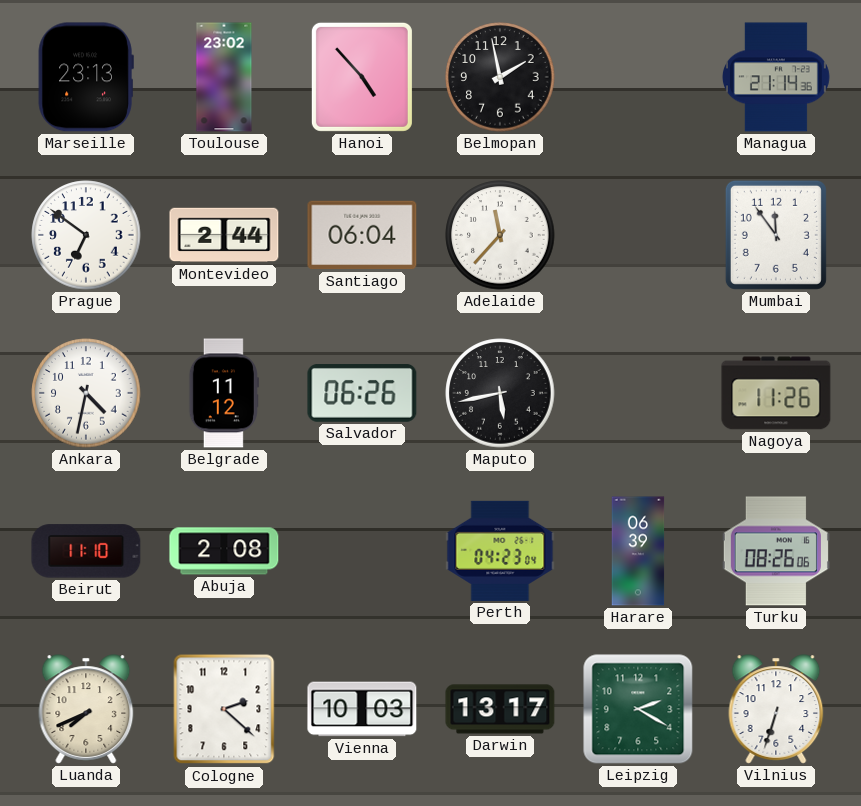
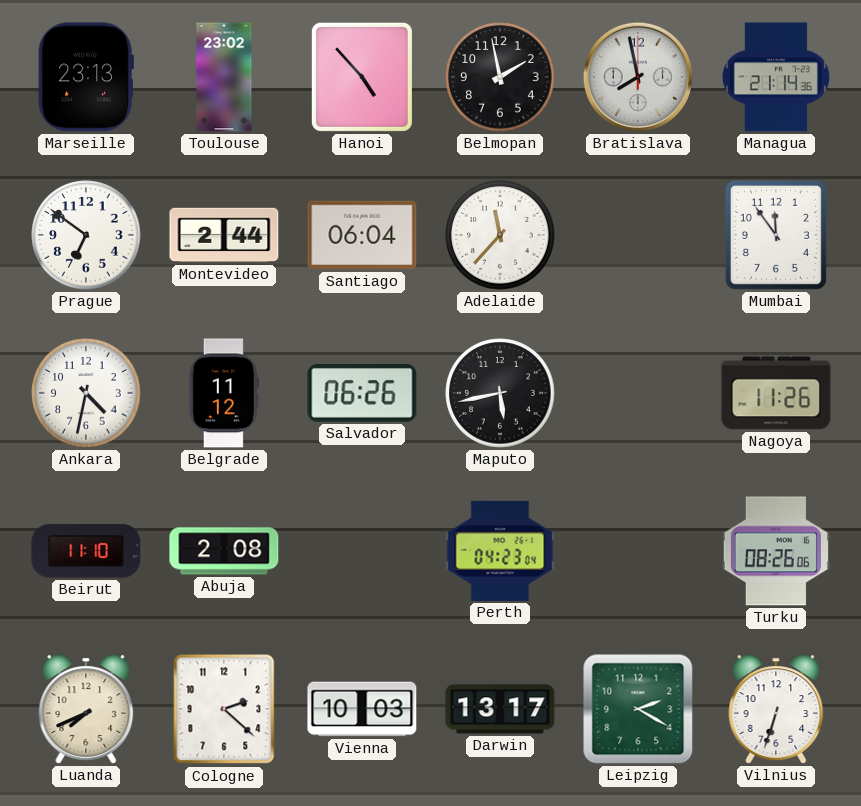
Bratislava: none -> 7:58 (638, 77)
Harare: 06:39 -> none (638, 551)
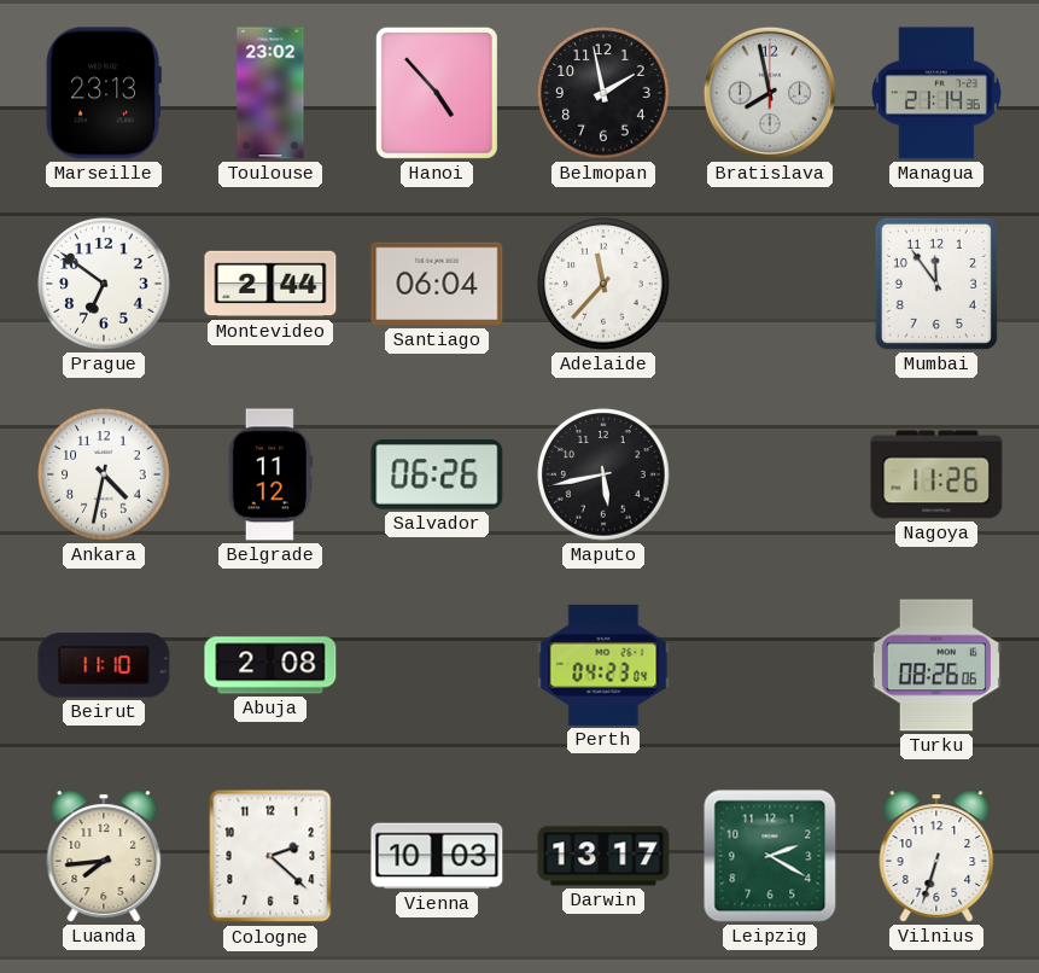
Luanda: 7:41 -> 7:44 (104, 856)
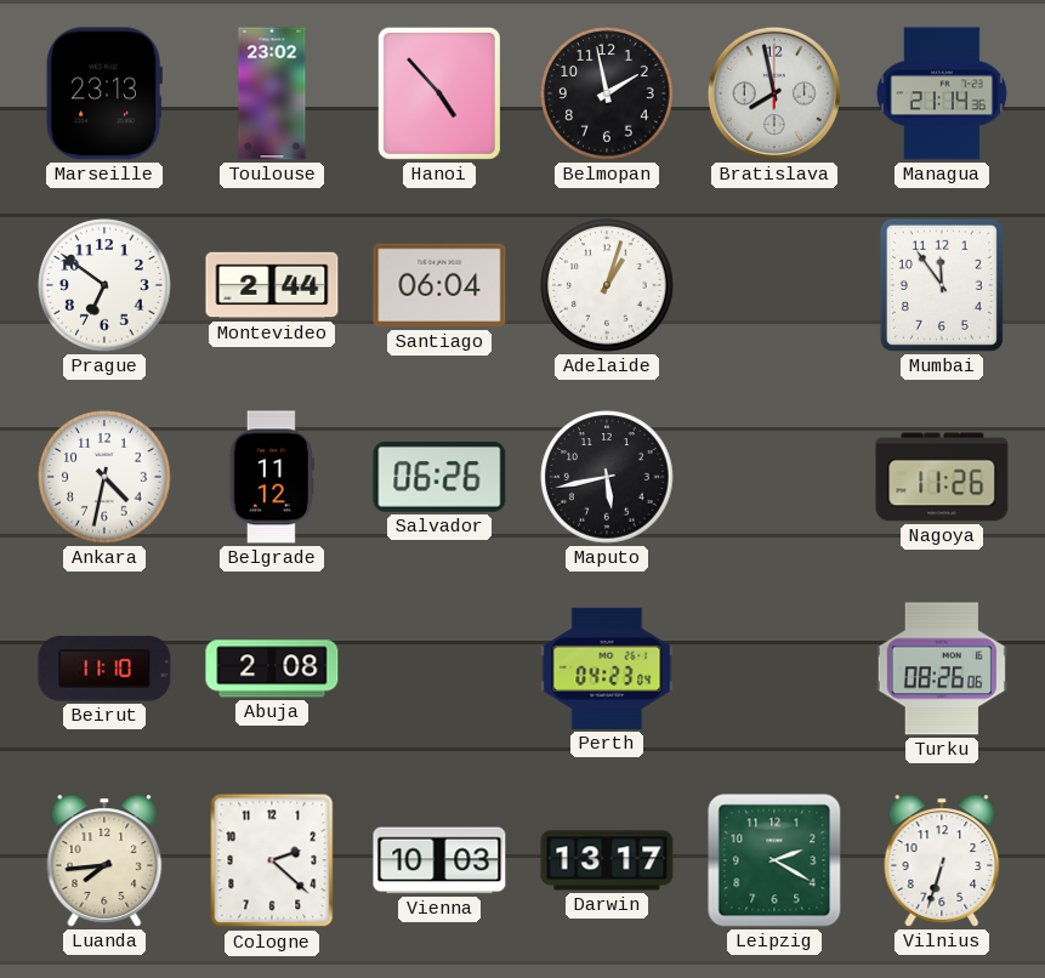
Adelaide: 11:37 -> 1:03 (607, 285)
